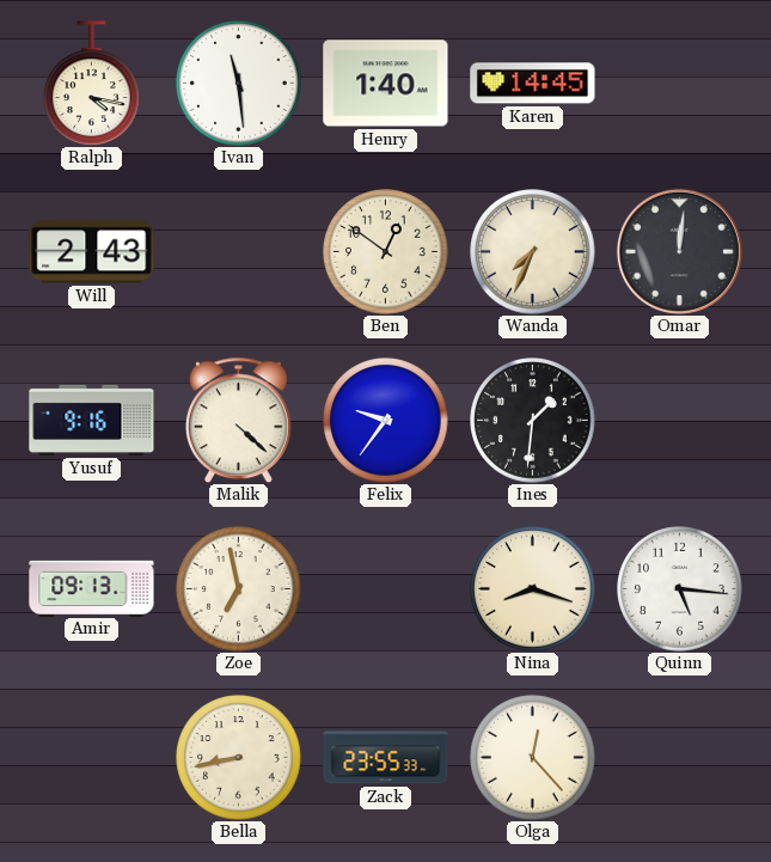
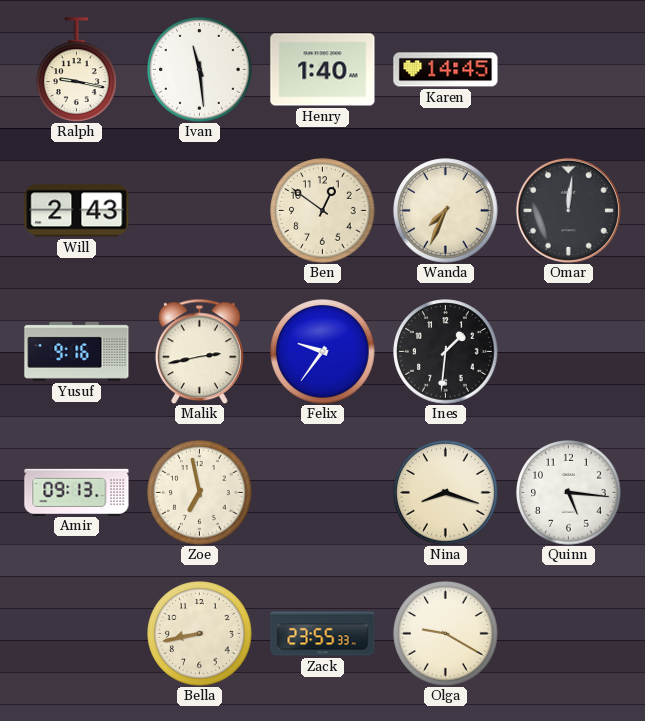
Ralph: 4:17 -> 9:17 (77, 69)
Malik: 4:22 -> 2:43 (199, 351)
Olga: 12:23 -> 9:20 (446, 634)
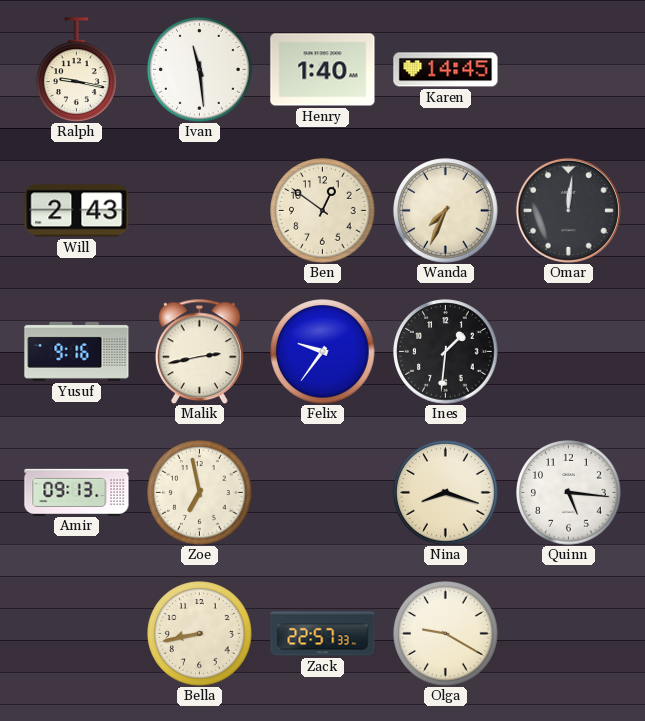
Zack: 23:55 -> 22:57 (323, 634)
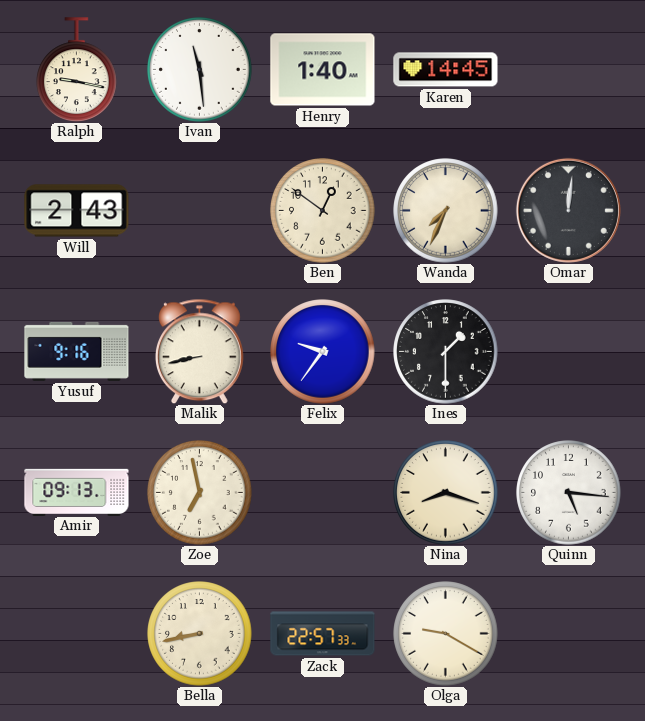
Malik: 2:43 -> 8:43 (199, 351)
Ines: 1:31 -> 1:30 (446, 352)
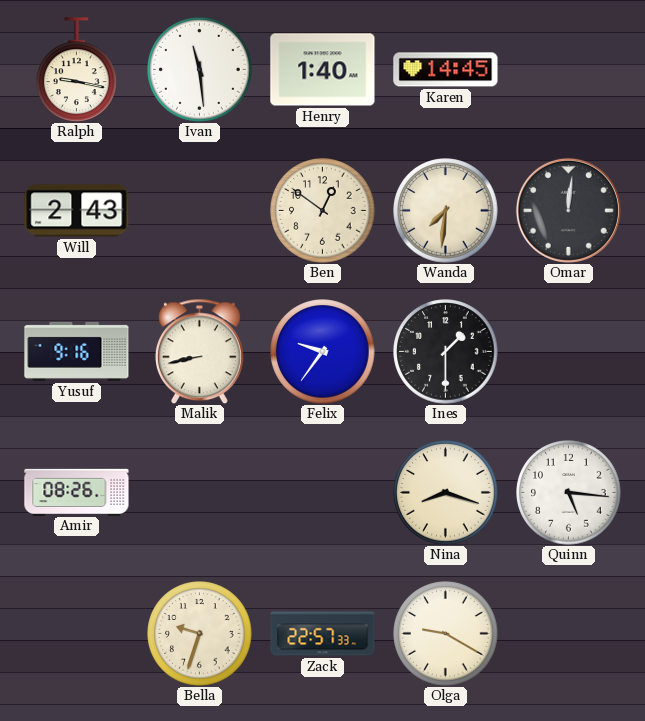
Wanda: 7:34 -> 7:31 (446, 211)
Amir: 09:13 -> 08:26 (77, 492)
Zoe: 6:58 -> none (200, 493)
Bella: 8:43 -> 9:33 (200, 634)
